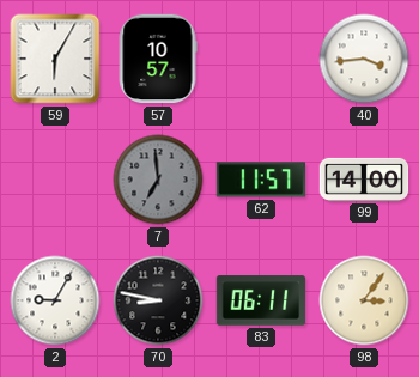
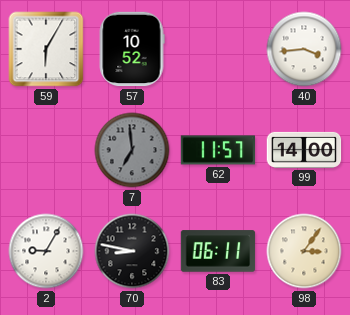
57: 10:57 -> 10:52 (132, 49)
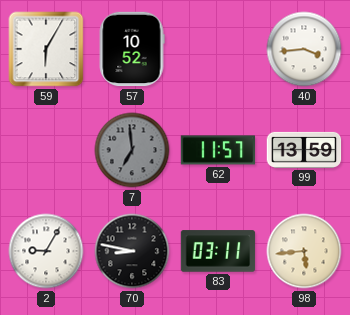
99: 14:00 -> 13:59 (304, 150)
83: 06:11 -> 03:11 (218, 251)
98: 3:06 -> 5:44 (304, 251)
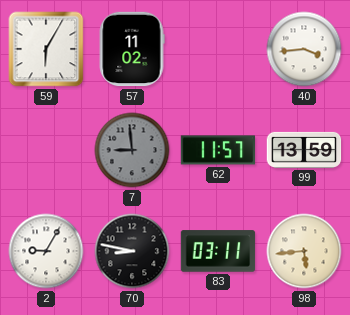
57: 10:52 -> 11:02 (132, 49)
7: 6:59 -> 8:59 (132, 150)
